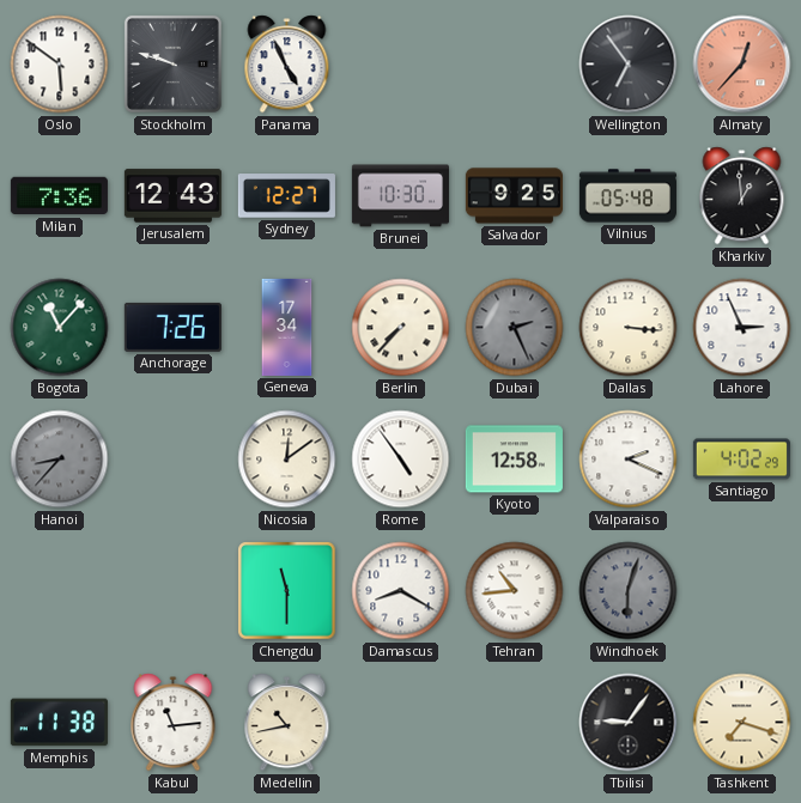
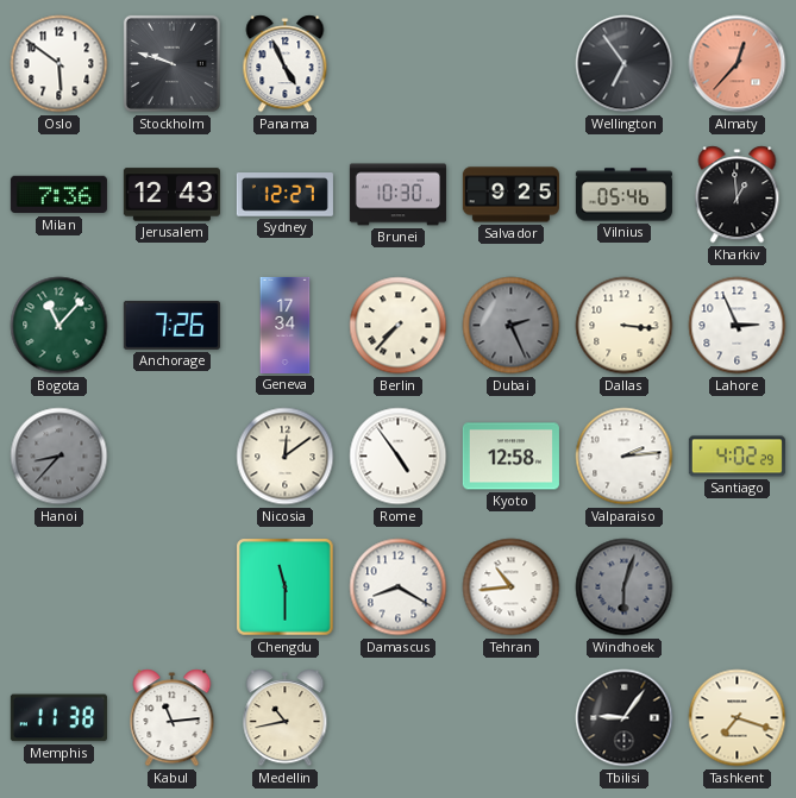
Vilnius: 05:48 -> 05:46 (623, 195)
Valparaiso: 2:19 -> 2:14 (625, 457)
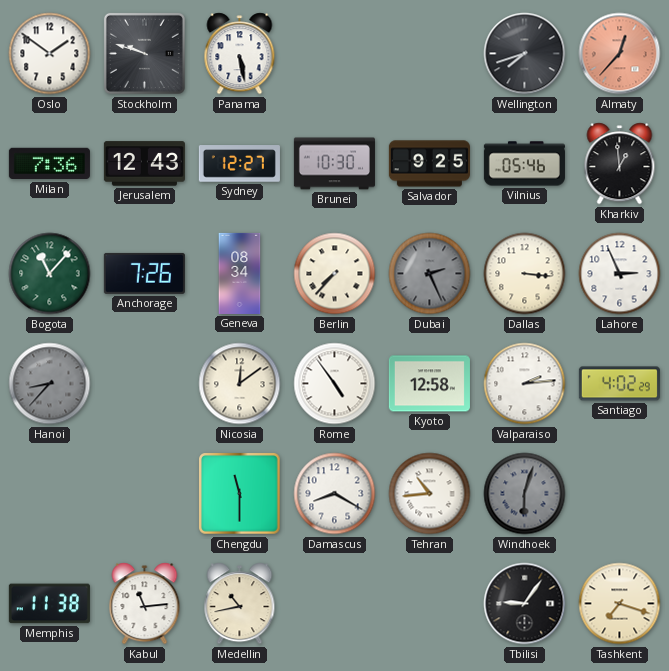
Oslo: 5:51 -> 1:51 (50, 54)
Panama: 4:56 -> 5:28 (240, 54)
Wellington: 6:54 -> 7:42 (525, 54)
Geneva: 17:34 -> 08:34 (240, 273)
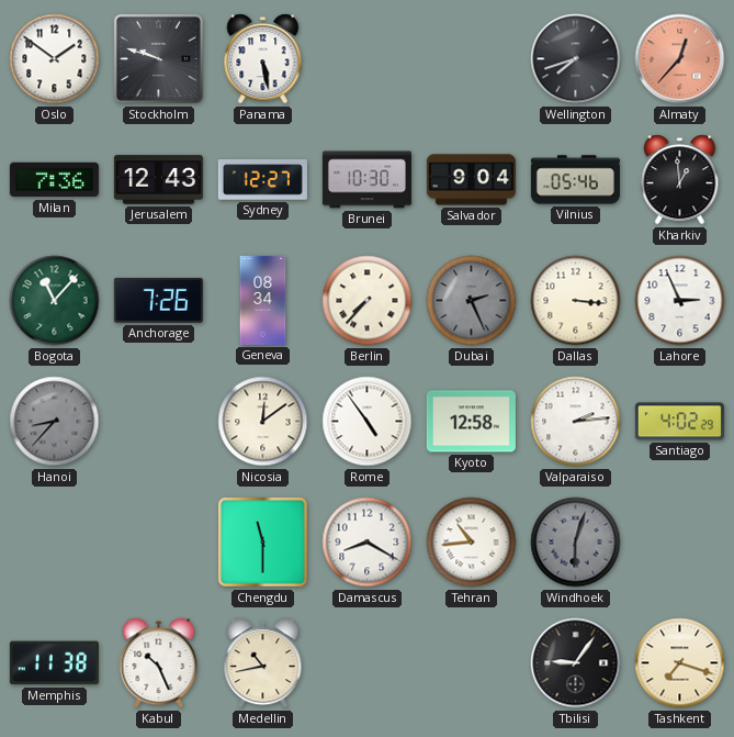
Salvador: 9:25 -> 9:04 (471, 180)
Kabul: 11:14 -> 10:26 (159, 663)
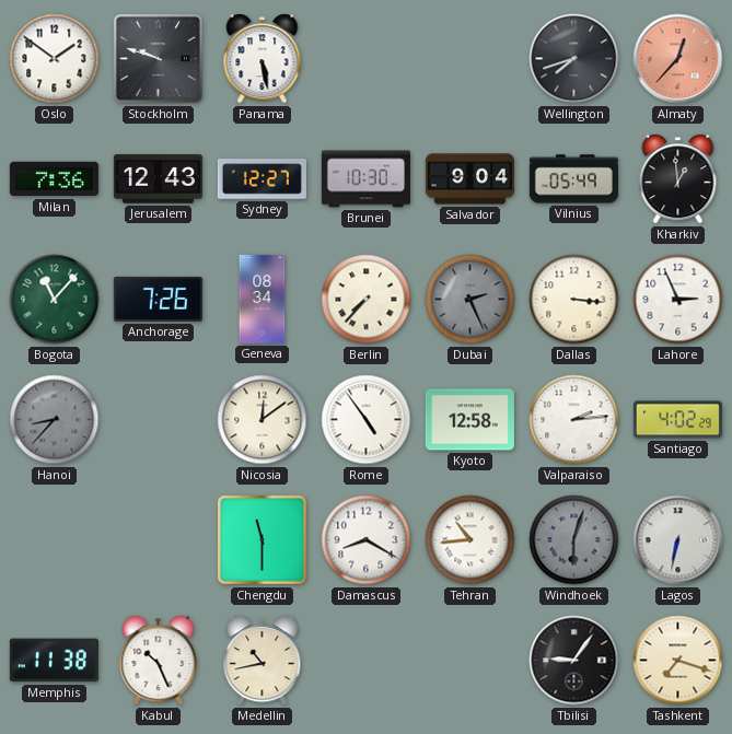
Vilnius: 05:46 -> 05:49 (573, 179)
Lagos: none -> 6:32 (678, 540)
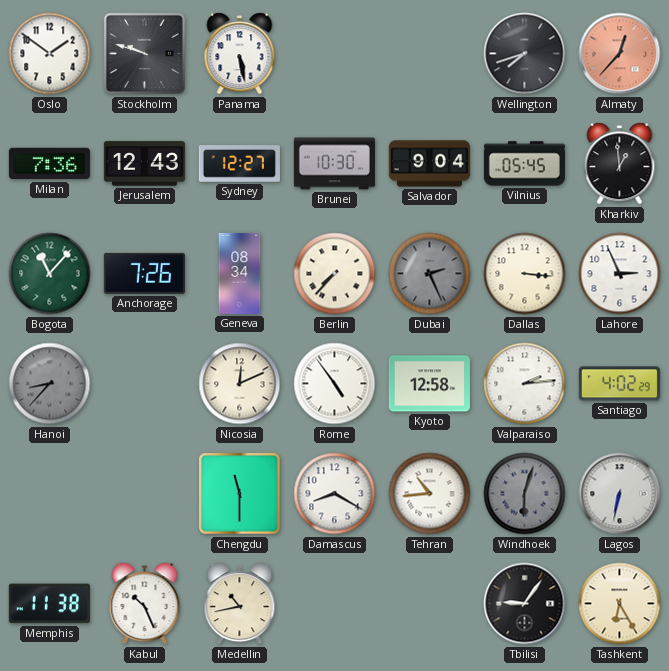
Vilnius: 05:49 -> 05:45 (524, 164)
Nicosia: 12:09 -> 12:11 (240, 384)
Tashkent: 7:18 -> 6:25 (620, 604)
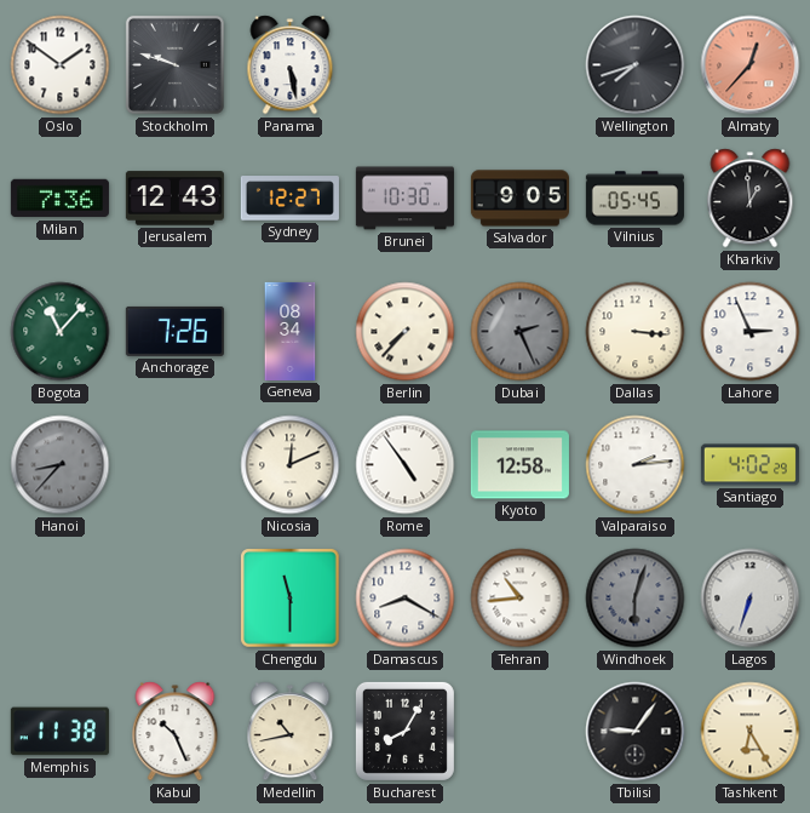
Salvador: 9:04 -> 9:05 (519, 199)
Lagos: 6:32 -> 6:33 (751, 599)
Bucharest: none -> 8:05 (404, 731)
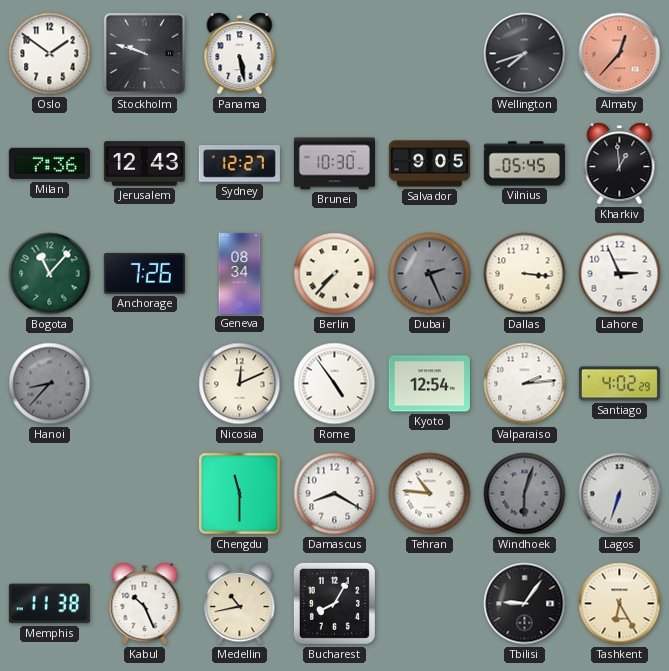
Kyoto: 12:58 -> 12:54 (429, 384)
Tehran: 10:44 -> 10:46 (430, 494)
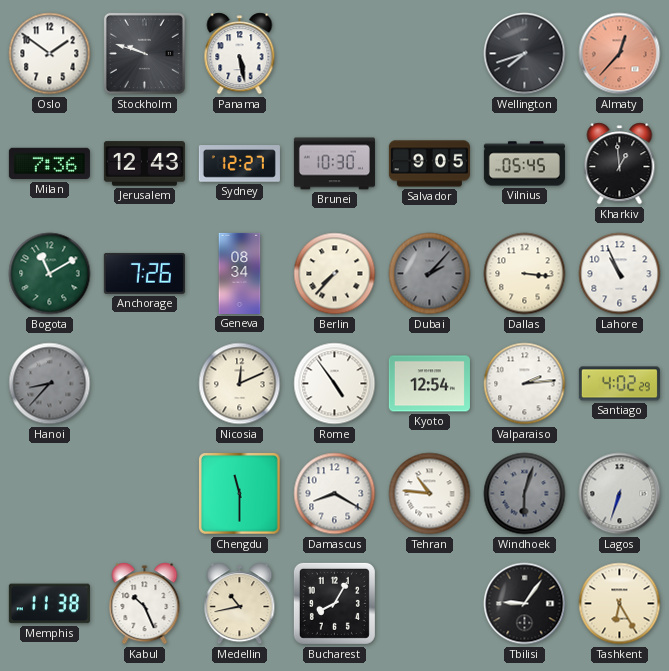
Bogota: 11:07 -> 11:10 (50, 274)
Dubai: 2:26 -> 2:07 (430, 274)
Lahore: 2:56 -> 10:56 (620, 274)
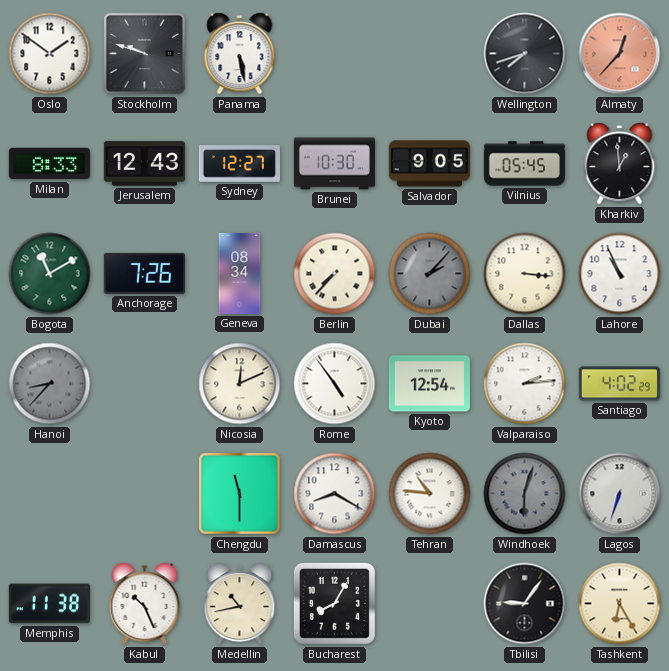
Milan: 7:36 -> 8:33 (49, 164)
